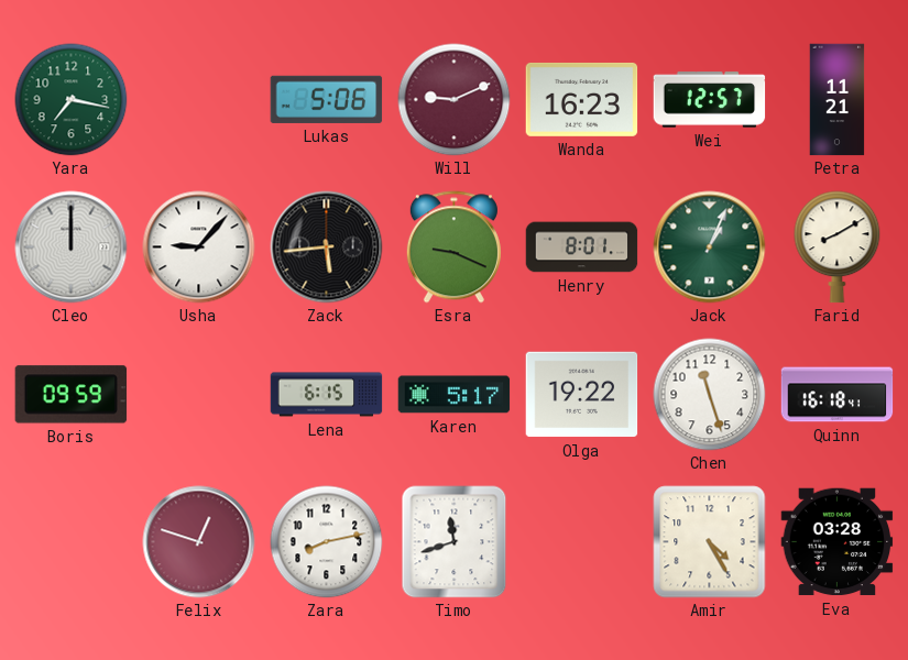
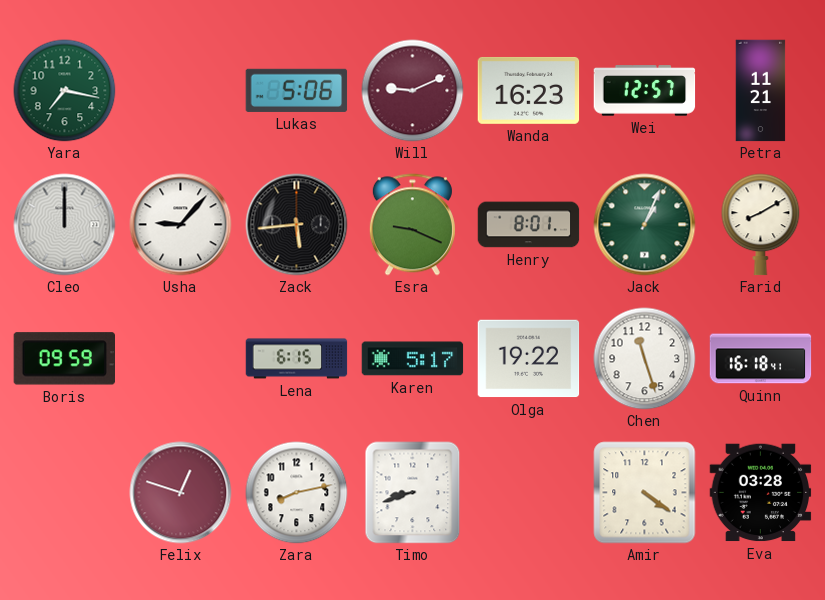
Timo: 11:42 -> 8:42 (413, 493)
Amir: 4:25 -> 4:21 (645, 493)
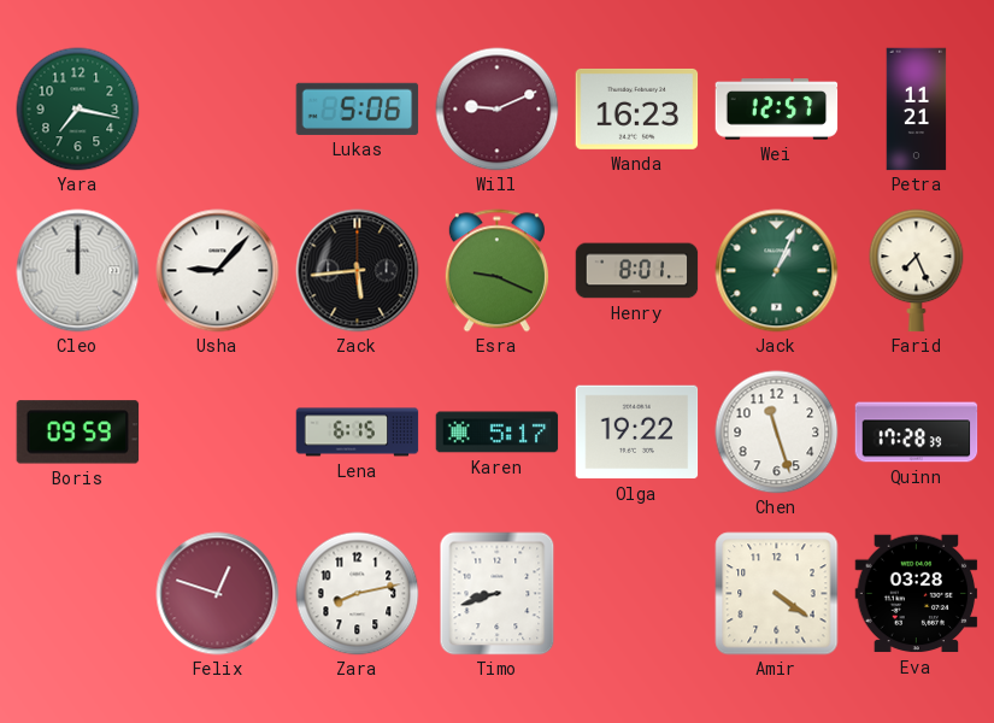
Farid: 8:10 -> 7:26 (917, 271)
Quinn: 16:18 -> 17:28 (917, 433)
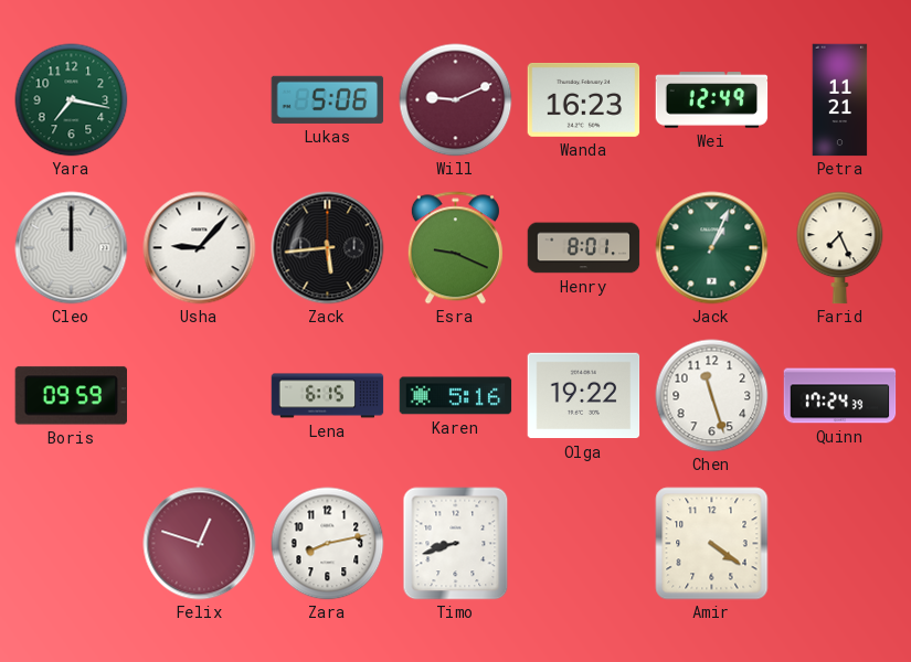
Wei: 12:57 -> 12:49 (712, 100)
Karen: 5:17 -> 5:16 (456, 396)
Quinn: 17:28 -> 17:24 (840, 396)
Eva: 03:28 -> none (917, 594)
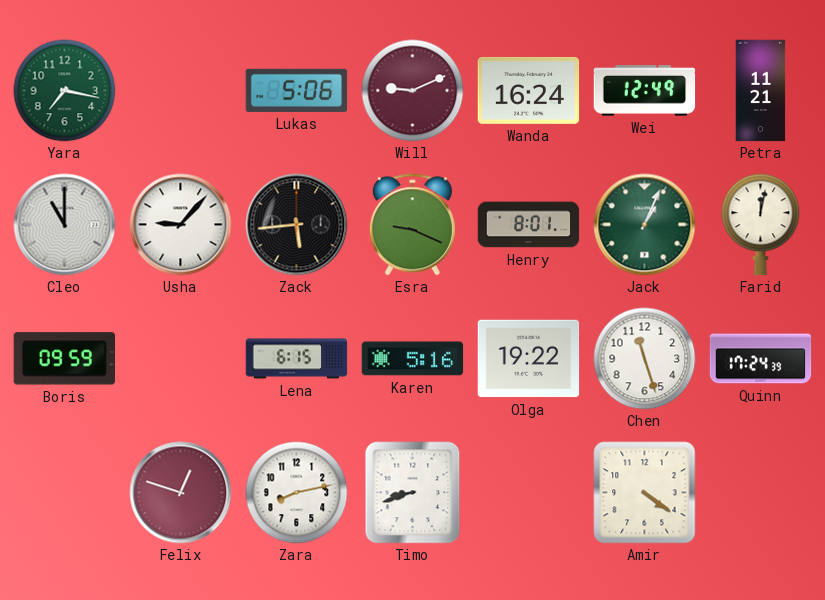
Wanda: 16:23 -> 16:24 (529, 90)
Cleo: 12:00 -> 11:00 (65, 225)
Farid: 7:26 -> 12:02 (761, 225)
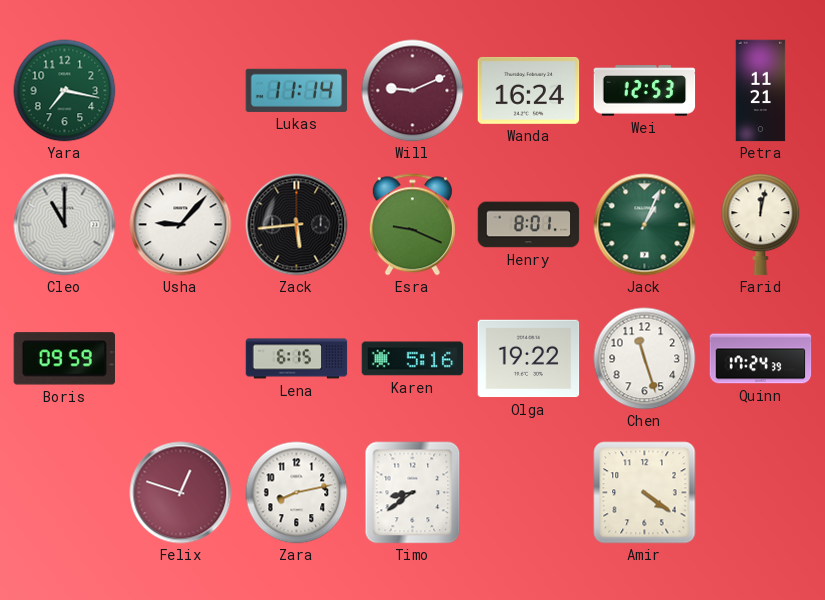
Lukas: 5:06 -> 11:14 (297, 90)
Wei: 12:49 -> 12:53 (645, 91)
Timo: 8:42 -> 8:39 (413, 493)
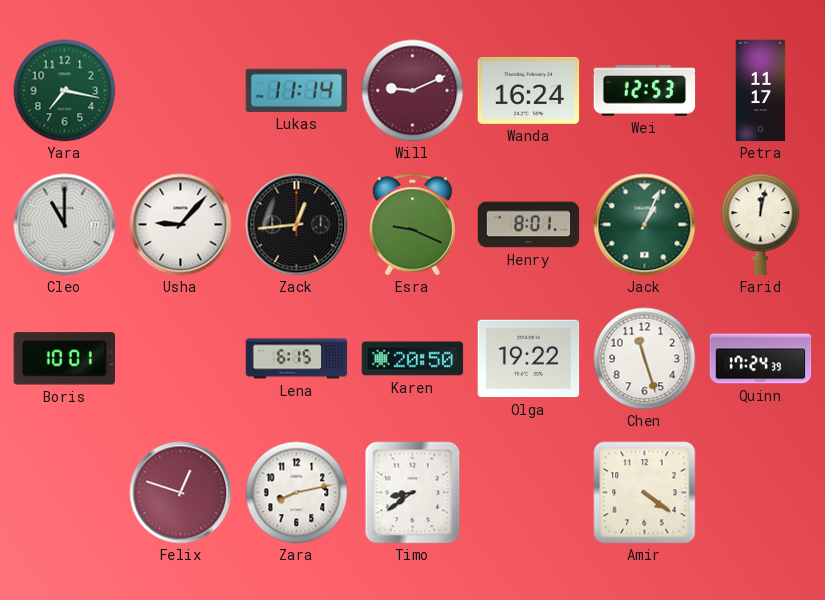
Petra: 11:21 -> 11:17 (761, 91)
Zack: 5:44 -> 12:44 (297, 225)
Boris: 09:59 -> 10:01 (64, 359)
Karen: 5:16 -> 20:50 (413, 359)
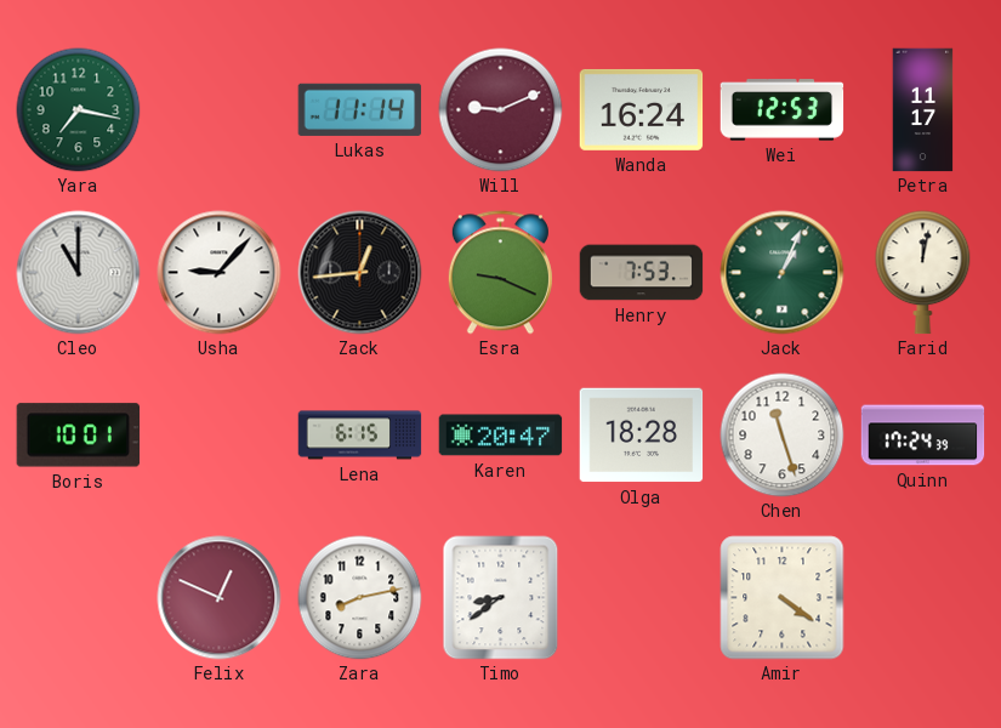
Henry: 8:01 -> 7:53 (642, 273)
Karen: 20:50 -> 20:47 (501, 436)
Olga: 19:22 -> 18:28 (642, 436)
Felix: 12:48 -> 12:49 (220, 598)
